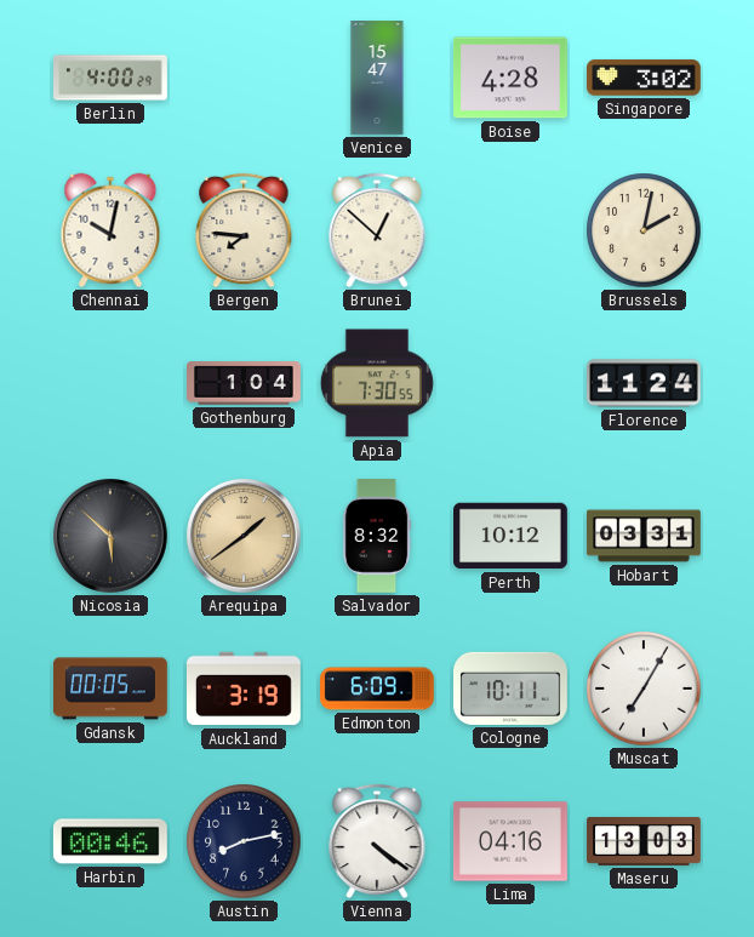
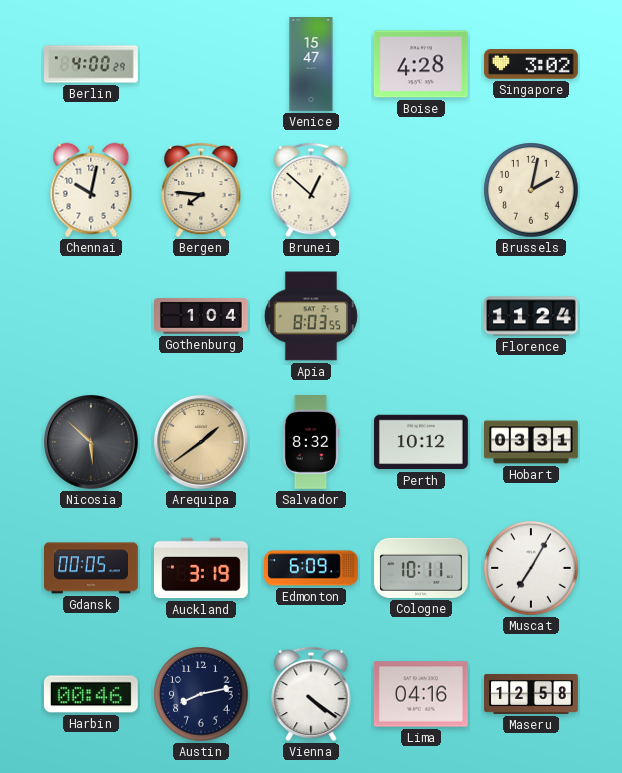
Apia: 7:30 -> 8:03 (311, 316)
Maseru: 13:03 -> 12:58 (531, 694)
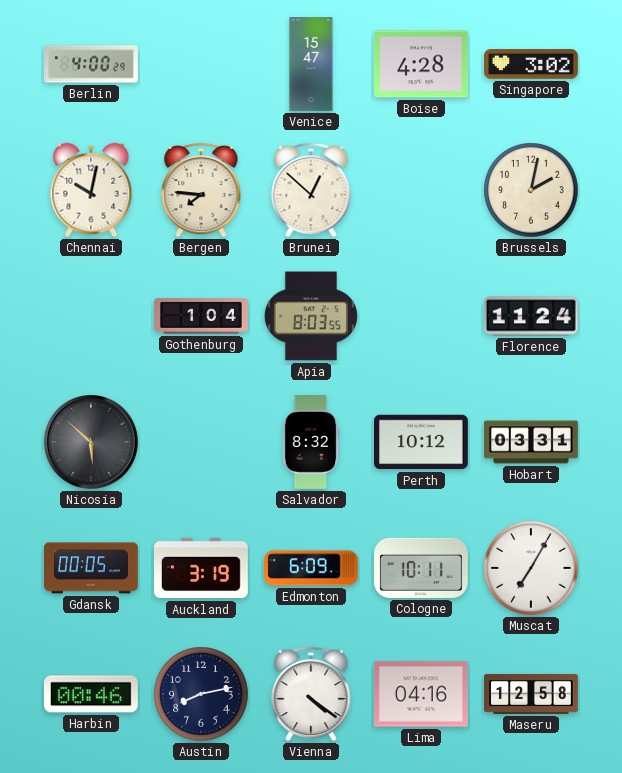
Arequipa: 1:39 -> none (202, 443)
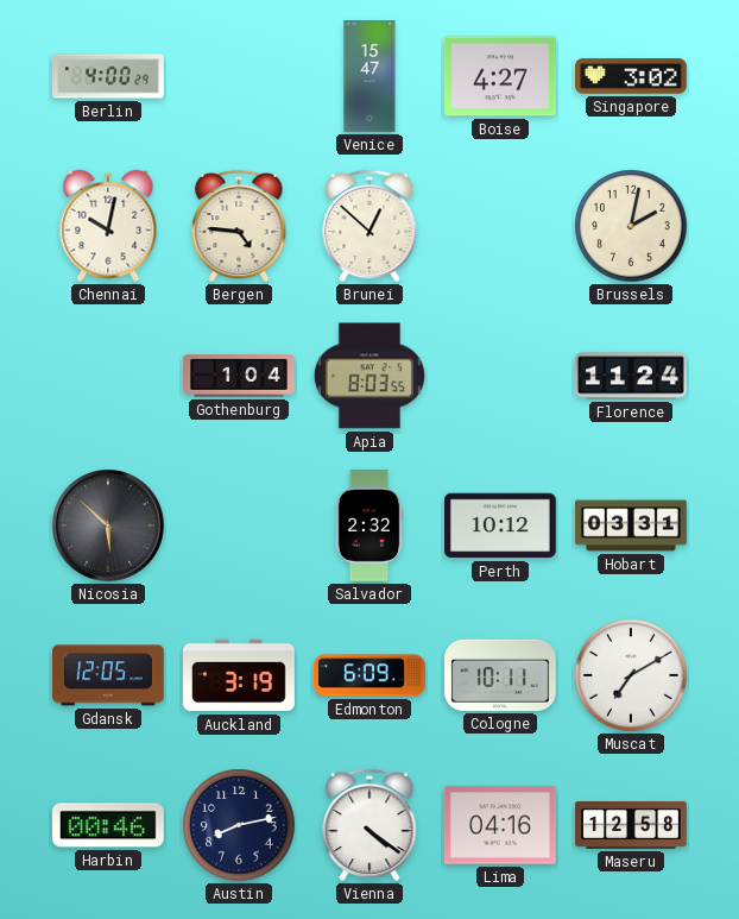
Boise: 4:28 -> 4:27 (500, 76)
Bergen: 7:46 -> 4:46 (239, 226)
Salvador: 8:32 -> 2:32 (369, 527)
Gdansk: 00:05 -> 12:05 (109, 675)
Muscat: 7:05 -> 7:10 (631, 675)
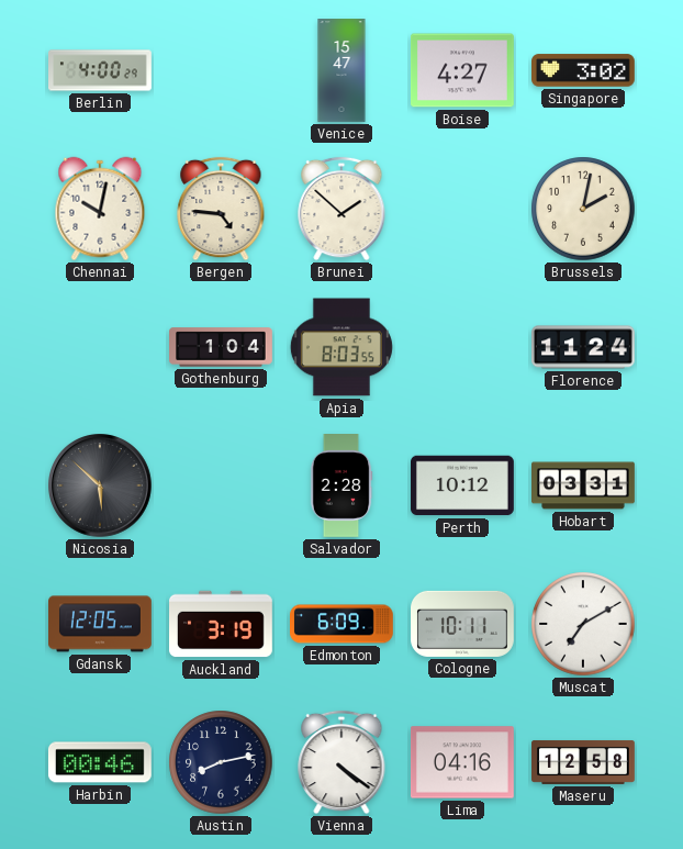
Brunei: 12:52 -> 1:52 (341, 209)
Salvador: 2:32 -> 2:28 (341, 487)
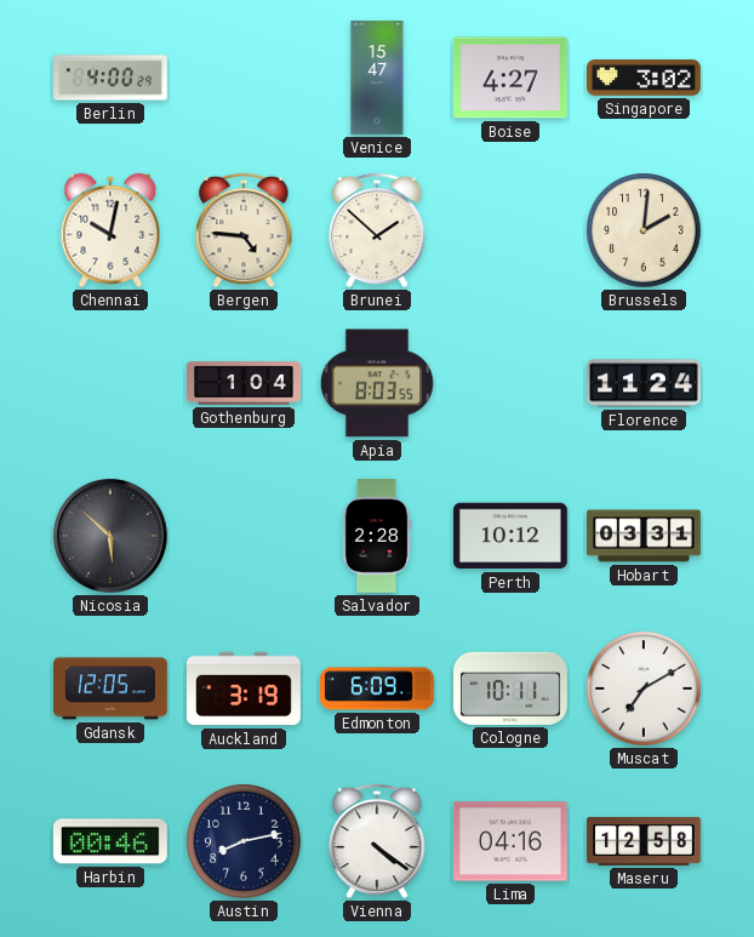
Brussels: 2:02 -> 2:01 (644, 230)
